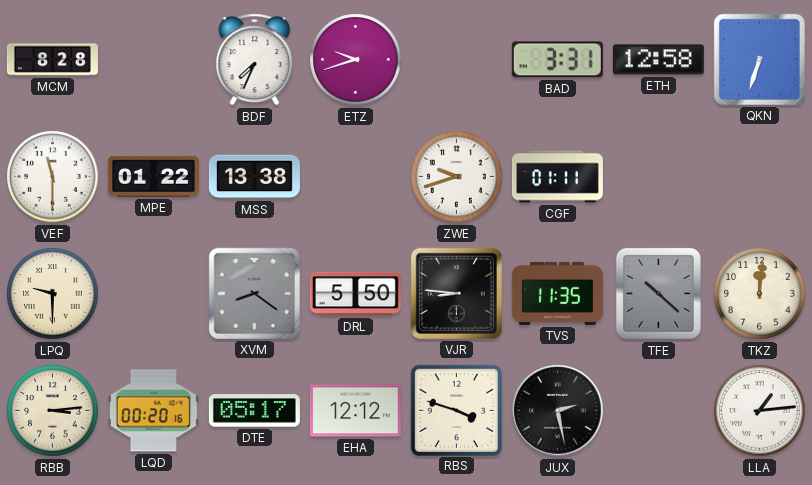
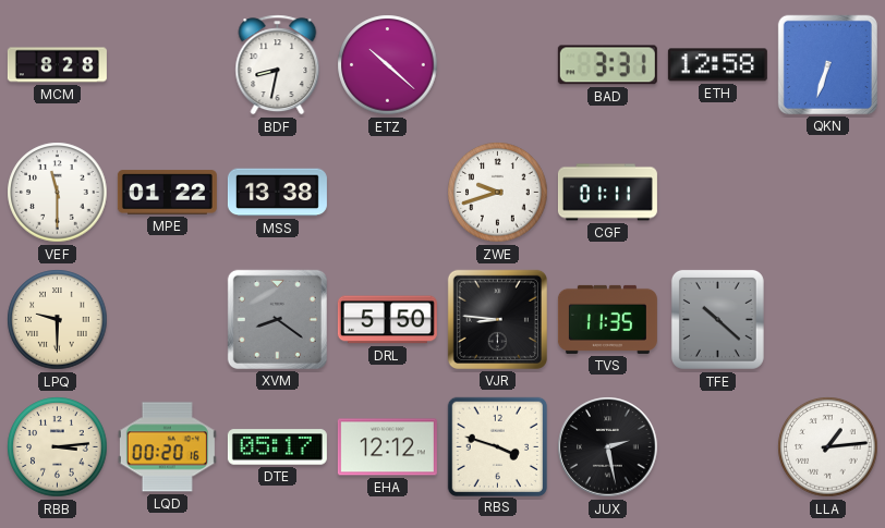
BDF: 7:34 -> 8:32 (278, 65)
ETZ: 9:42 -> 10:22 (388, 65)
TKZ: 12:01 -> none (760, 294)
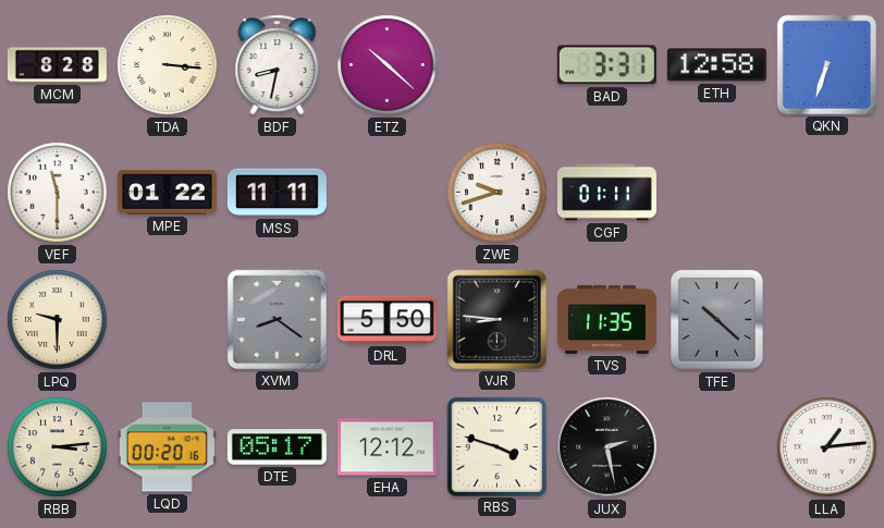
TDA: none -> 3:16 (168, 65)
MSS: 13:38 -> 11:11 (277, 193)
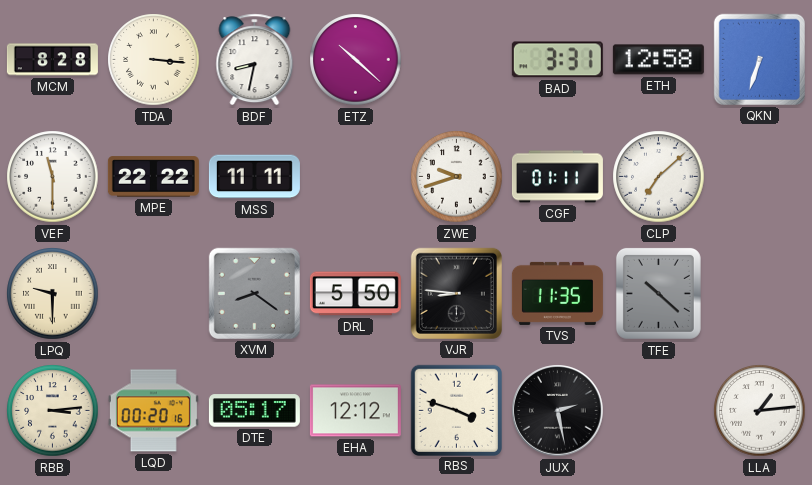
MPE: 01:22 -> 22:22 (153, 177)
CLP: none -> 7:08 (659, 177)
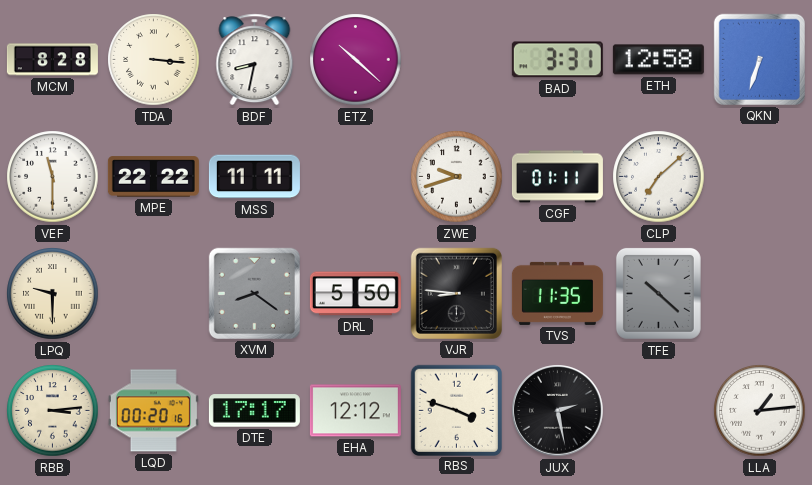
DTE: 05:17 -> 17:17 (254, 411)
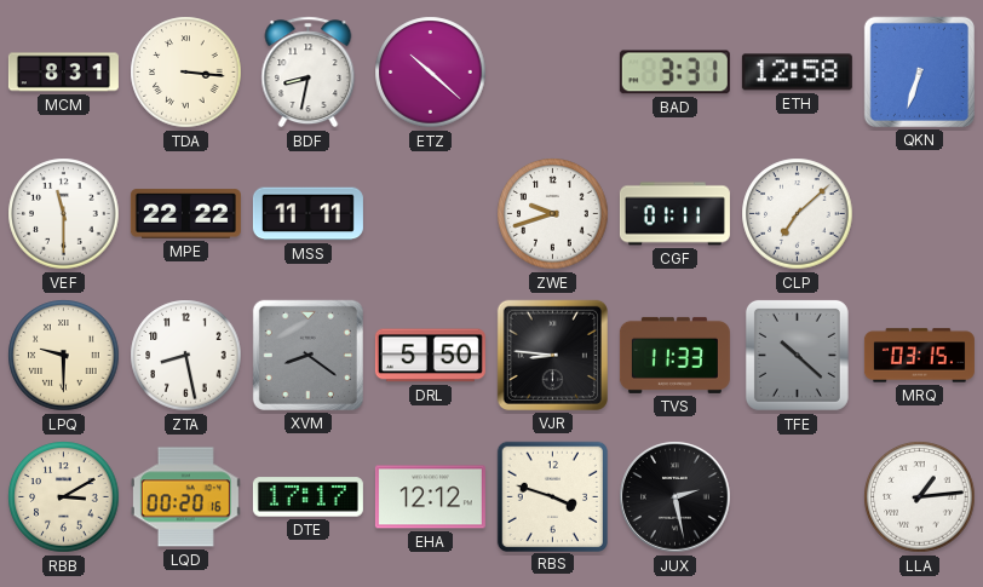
MCM: 8:28 -> 8:31 (63, 73)
ZTA: none -> 8:28 (186, 356)
TVS: 11:35 -> 11:33 (674, 355)
MRQ: none -> 03:15 (919, 356)
RBB: 3:14 -> 3:10 (64, 497)
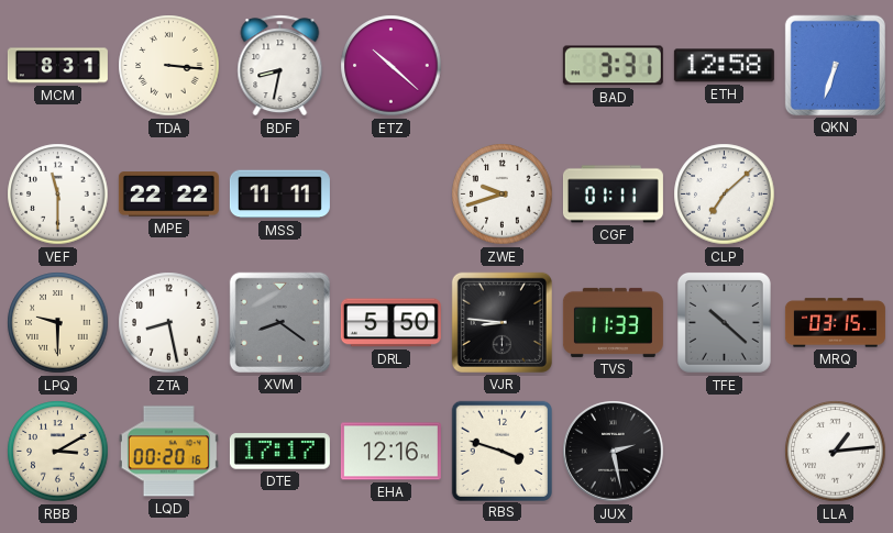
EHA: 12:12 -> 12:16 (390, 452)
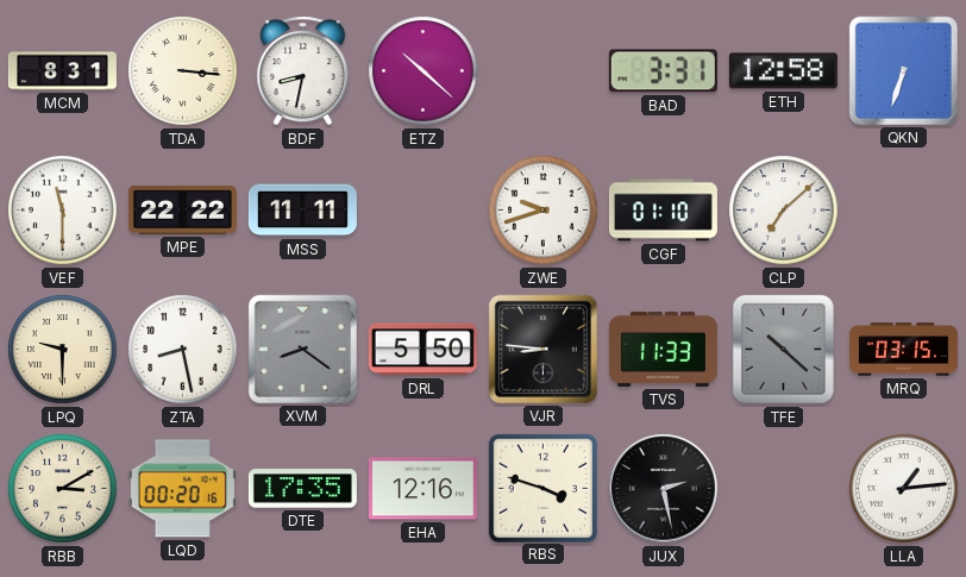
CGF: 01:11 -> 01:10 (663, 211)
DTE: 17:17 -> 17:35 (302, 489)
